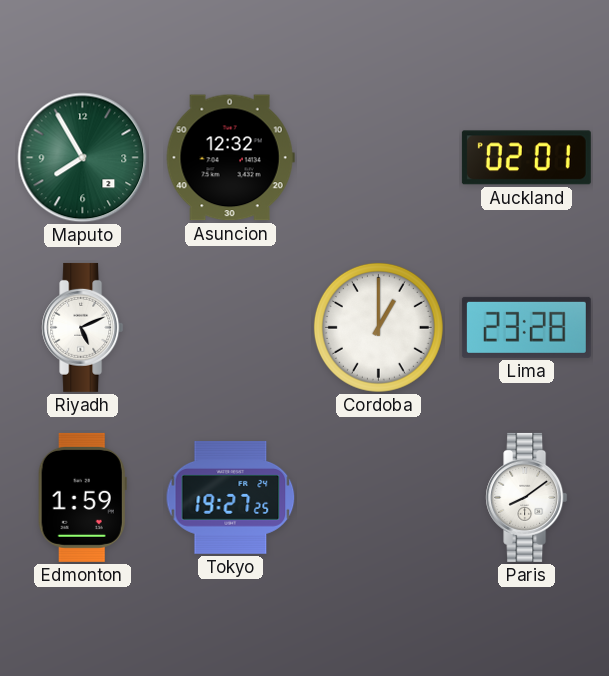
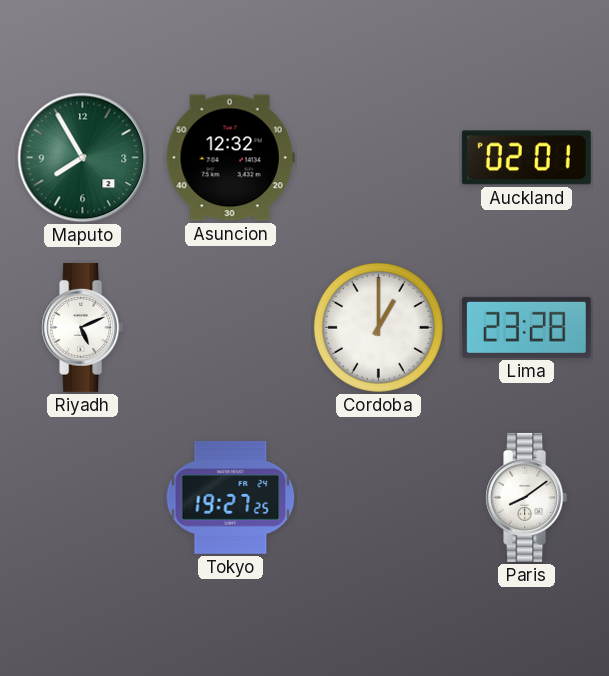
Edmonton: 1:59 -> none (82, 497)
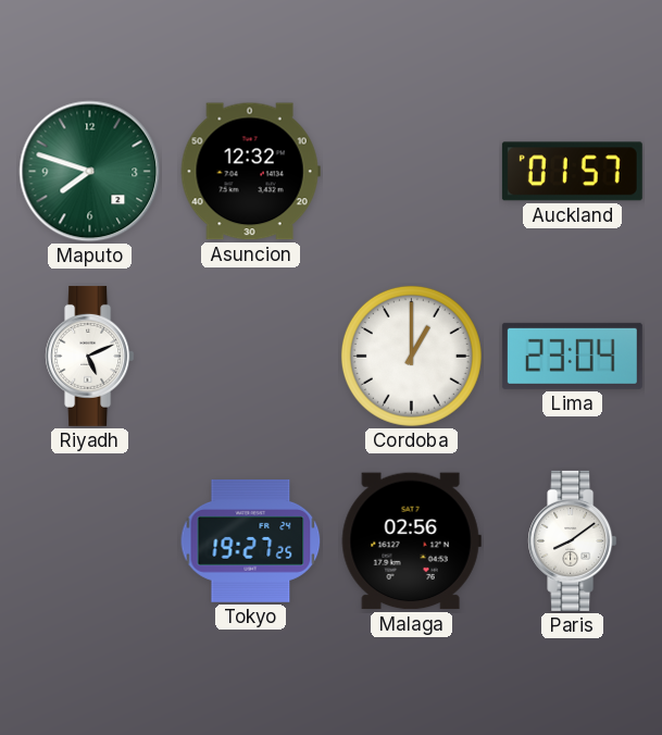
Maputo: 7:55 -> 7:48 (90, 172)
Auckland: 02:01 -> 01:57 (572, 172)
Lima: 23:28 -> 23:04 (572, 356)
Malaga: none -> 02:56 (411, 541)
